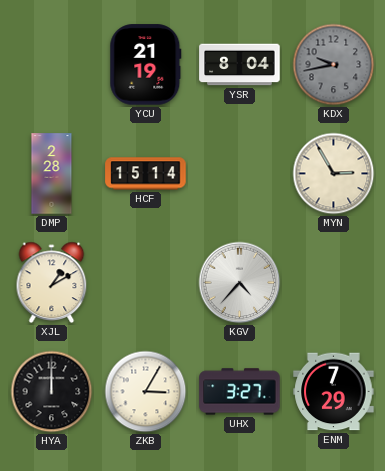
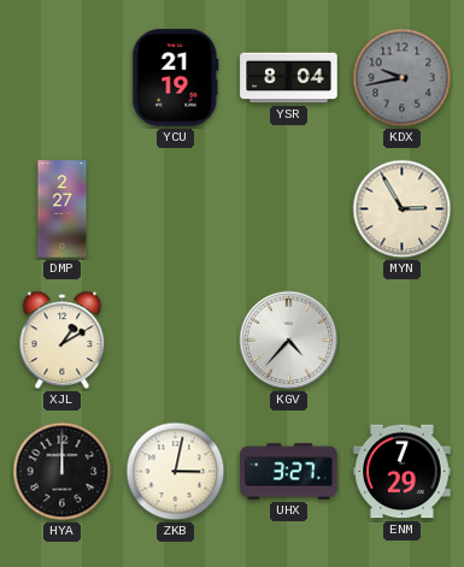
DMP: 2:28 -> 2:27 (63, 209)
HCF: 15:14 -> none (146, 174)
ZKB: 3:05 -> 3:02 (176, 472)
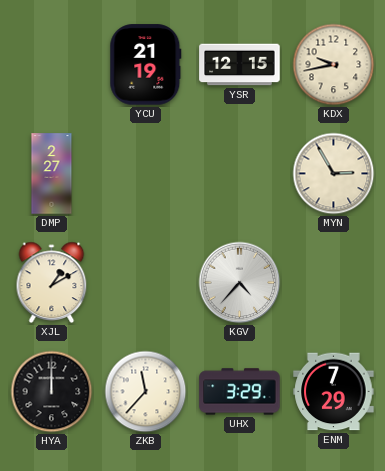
YSR: 8:04 -> 12:15 (240, 65)
KDX dial: grey -> cream (334, 65)
ZKB: 3:02 -> 11:37 (146, 392)
UHX: 3:27 -> 3:29 (240, 392)
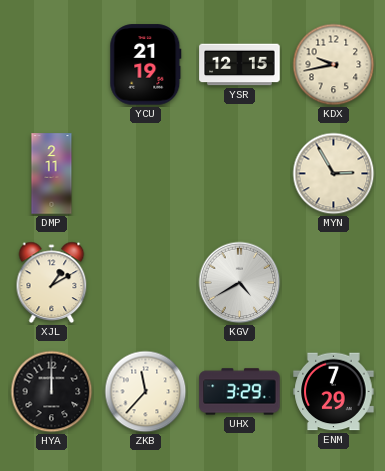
DMP: 2:27 -> 2:11 (52, 174)
KGV: 4:37 -> 4:40 (240, 283)
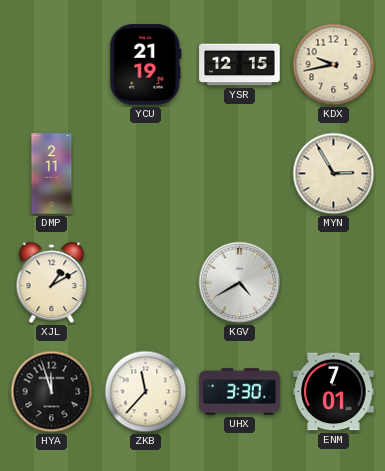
HYA: 12:00 -> 11:57 (52, 392)
UHX: 3:29 -> 3:30 (240, 392)
ENM: 7:29 -> 7:01 (334, 392)
